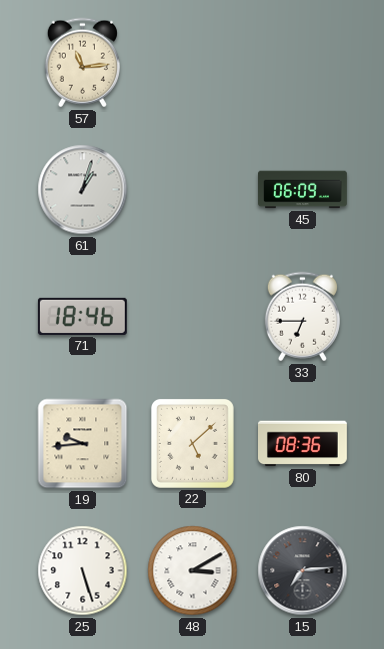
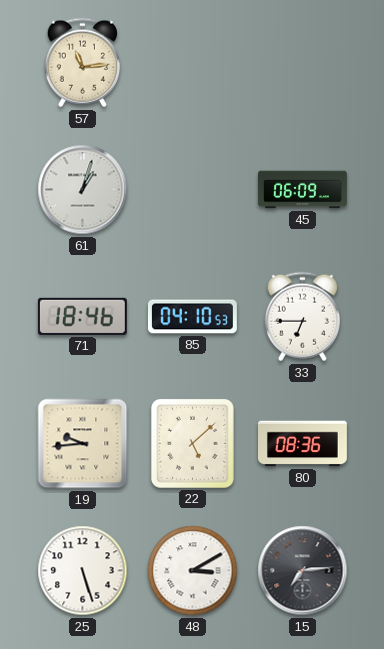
85: none -> 04:10 (192, 317)
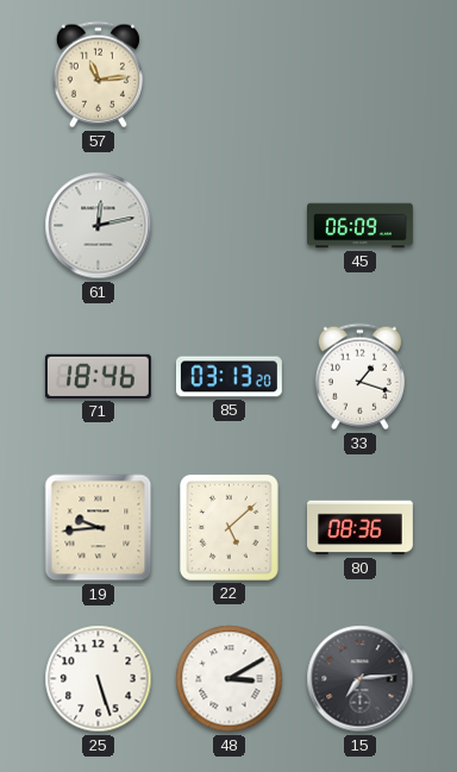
61: 1:03 -> 12:13 (99, 226)
85: 04:10 -> 03:13 (228, 377)
33: 6:45 -> 1:18 (359, 377)
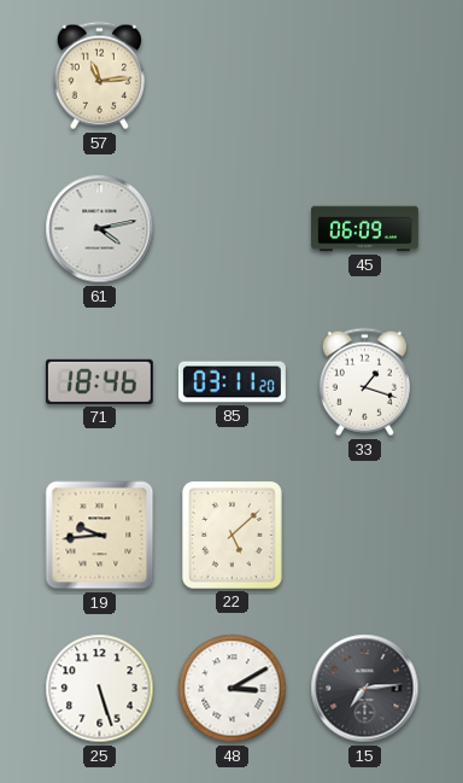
61: 12:13 -> 4:13 (100, 229)
85: 03:13 -> 03:11 (231, 382)
80: 08:36 -> none (361, 528)
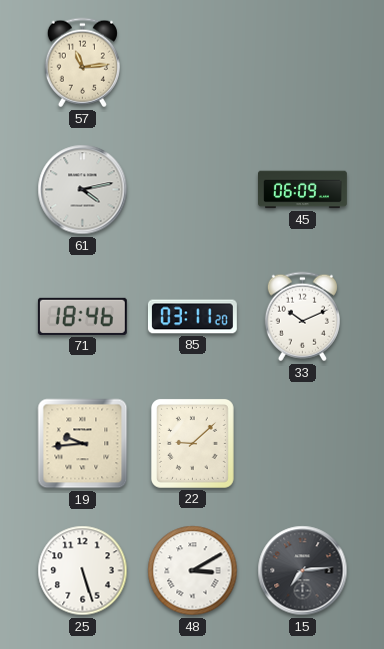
33: 1:18 -> 10:11 (302, 317)
22: 5:08 -> 9:08 (192, 443)
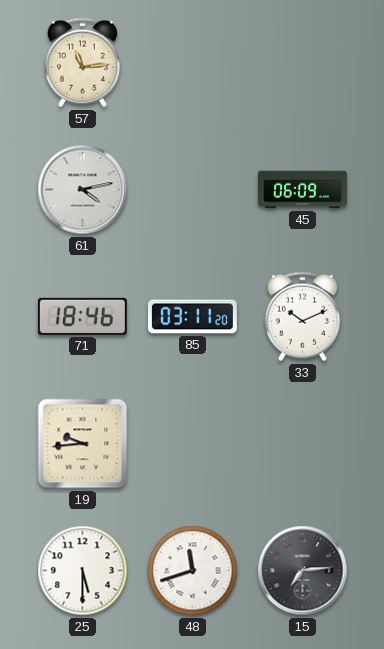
22: 9:08 -> none (192, 443)
25: 5:27 -> 5:30 (83, 571)
48: 3:10 -> 11:42 (193, 571)
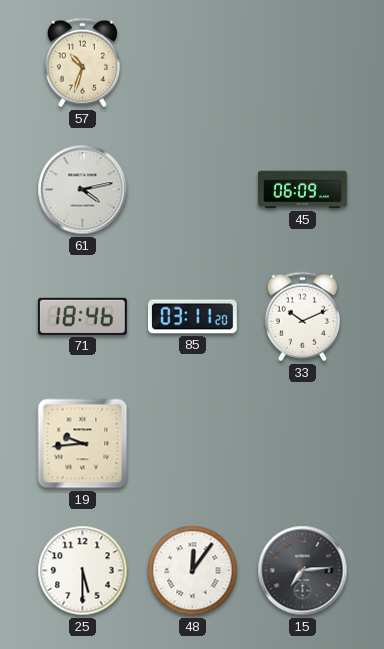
57: 11:14 -> 10:33 (82, 63)
48: 11:42 -> 12:06 (193, 571)
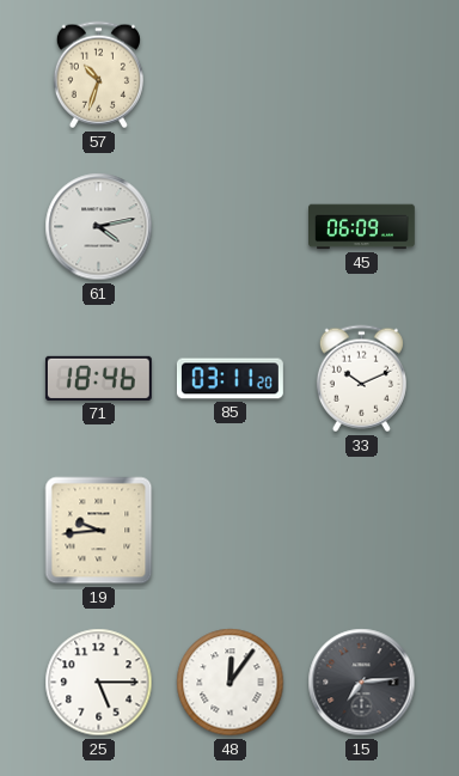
25: 5:30 -> 5:15 (99, 683)
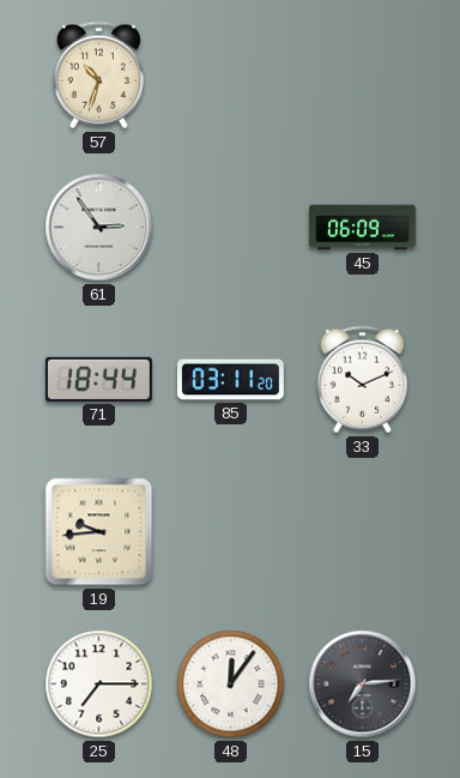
61: 4:13 -> 2:54 (99, 228)
71: 18:46 -> 18:44 (98, 379)
25: 5:15 -> 7:15 (99, 684)
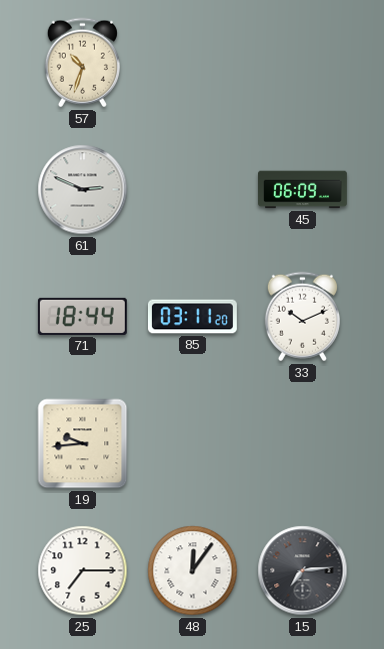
61: 2:54 -> 2:49 (83, 190)
